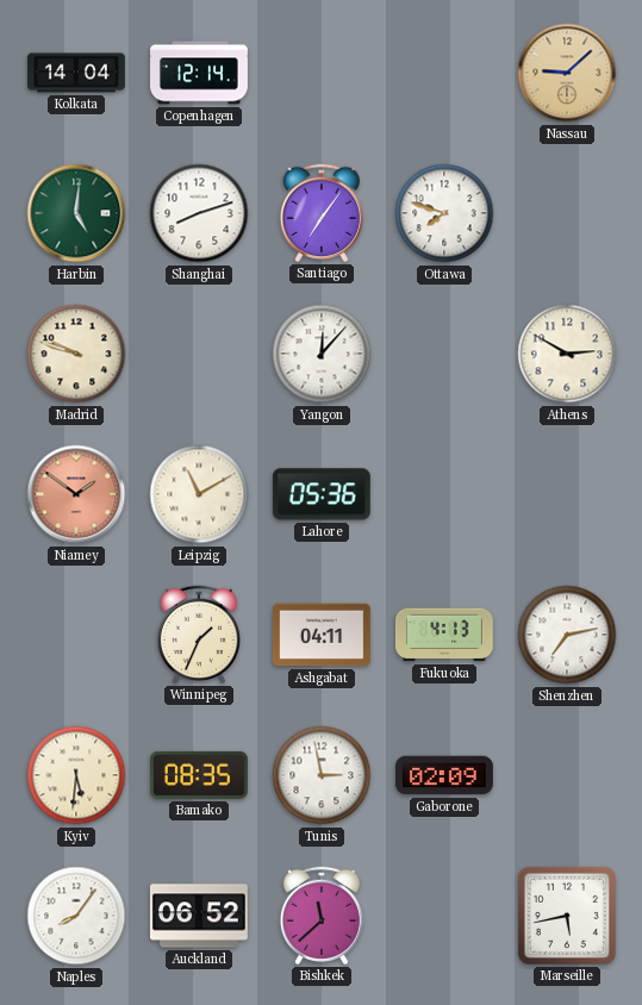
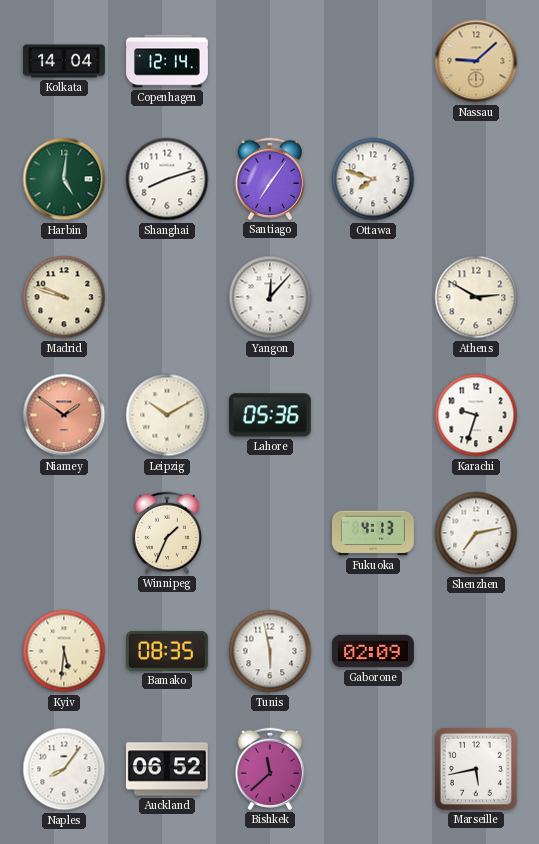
Leipzig: 11:10 -> 10:10 (167, 415)
Karachi: none -> 9:33 (476, 415)
Ashgabat: 04:11 -> none (322, 635)
Tunis: 2:58 -> 5:58 (270, 651)
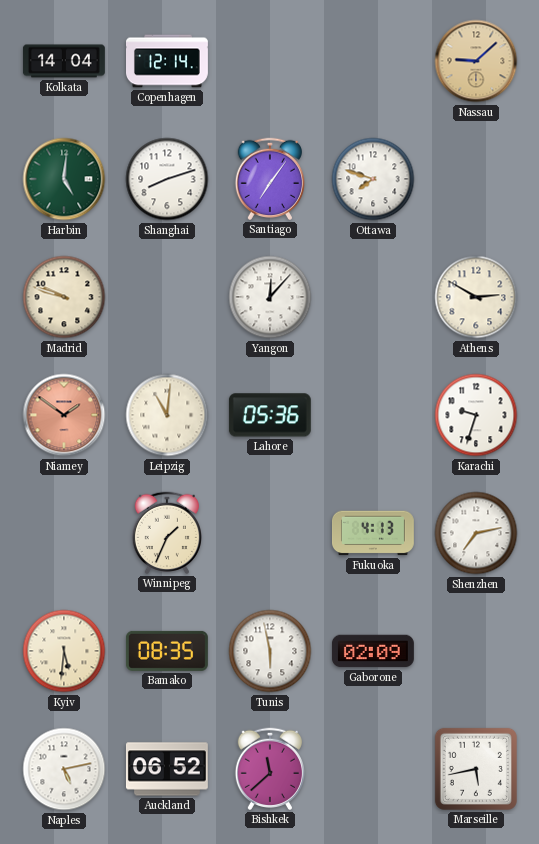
Leipzig: 10:10 -> 11:01 (167, 415)
Naples: 8:06 -> 5:13 (64, 769)
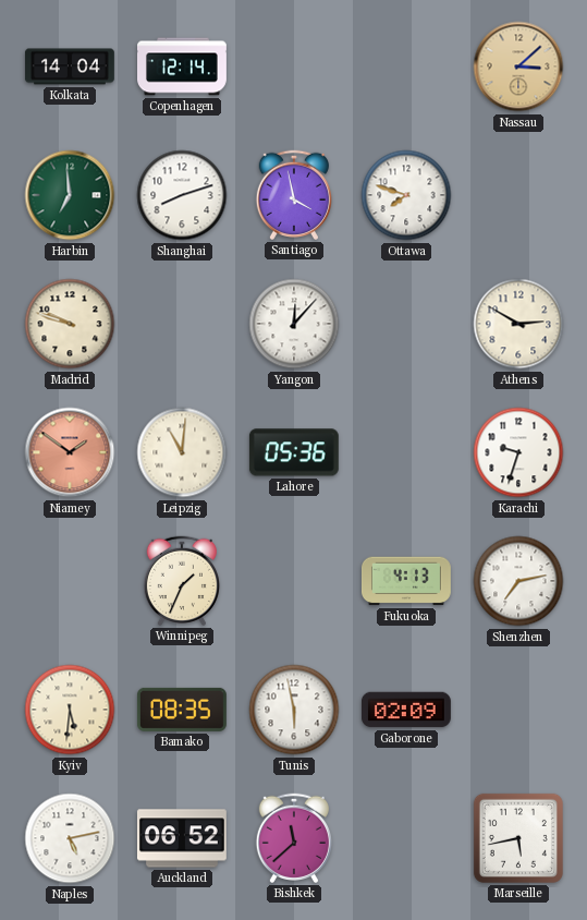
Nassau: 9:08 -> 3:08 (518, 66)
Harbin: 5:01 -> 6:59 (70, 195)
Santiago: 7:06 -> 3:58 (293, 195)
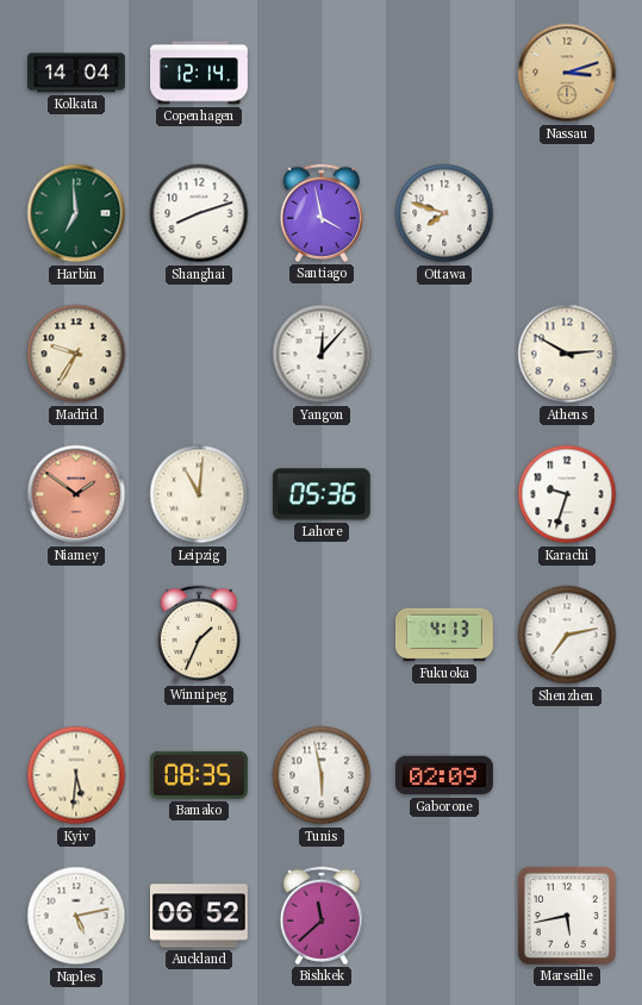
Nassau: 3:08 -> 3:12 (567, 73)
Madrid: 9:48 -> 9:35 (76, 354)
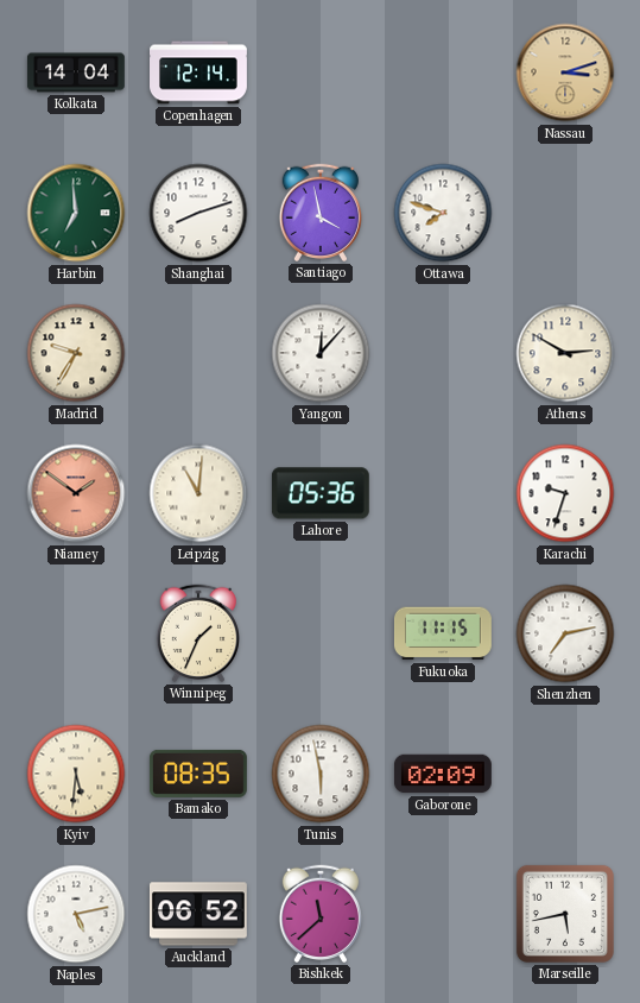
Fukuoka: 4:13 -> 11:15 (443, 633)
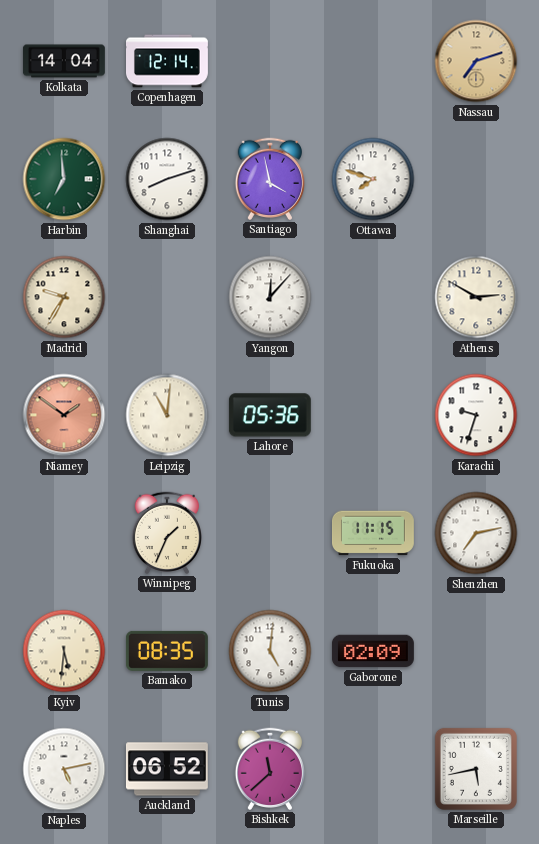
Nassau: 3:12 -> 7:12 (476, 61)
Tunis: 5:58 -> 5:01 (270, 651)
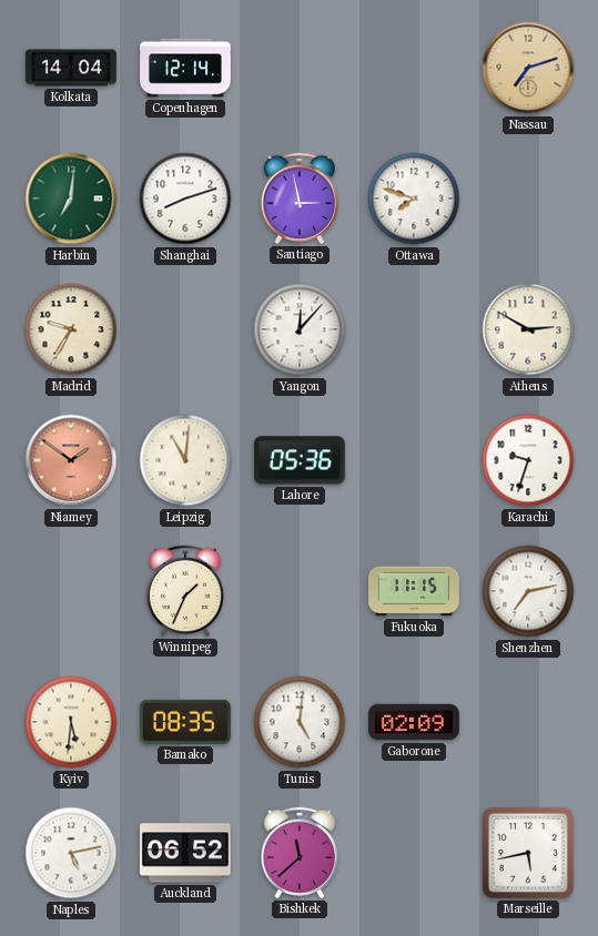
Harbin: 6:59 -> 7:01 (71, 199)
Santiago: 3:58 -> 2:58 (298, 199)
